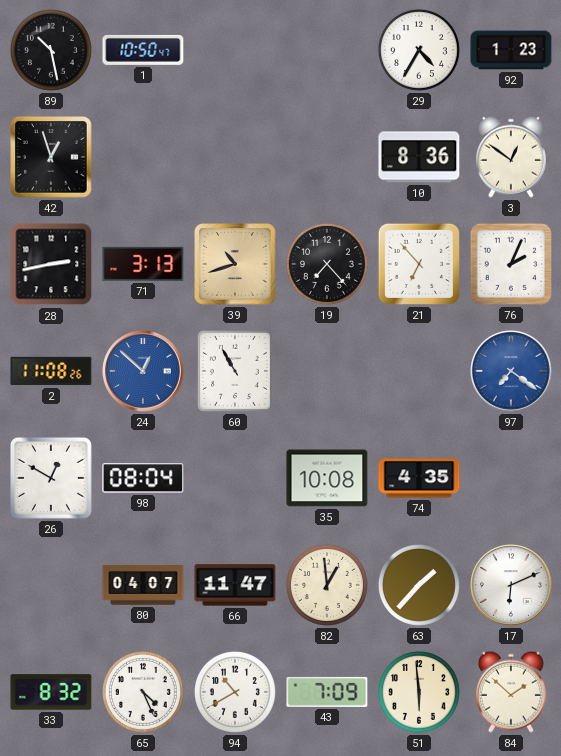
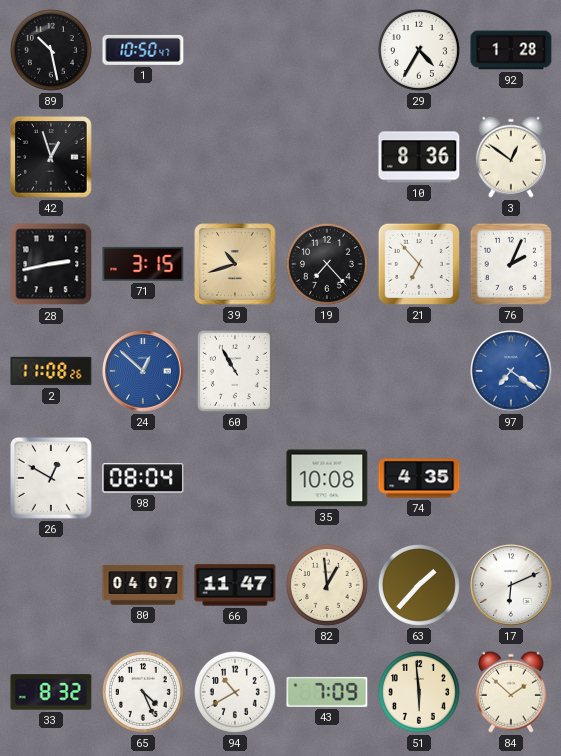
92: 1:23 -> 1:28 (511, 50)
71: 3:13 -> 3:15 (143, 264)
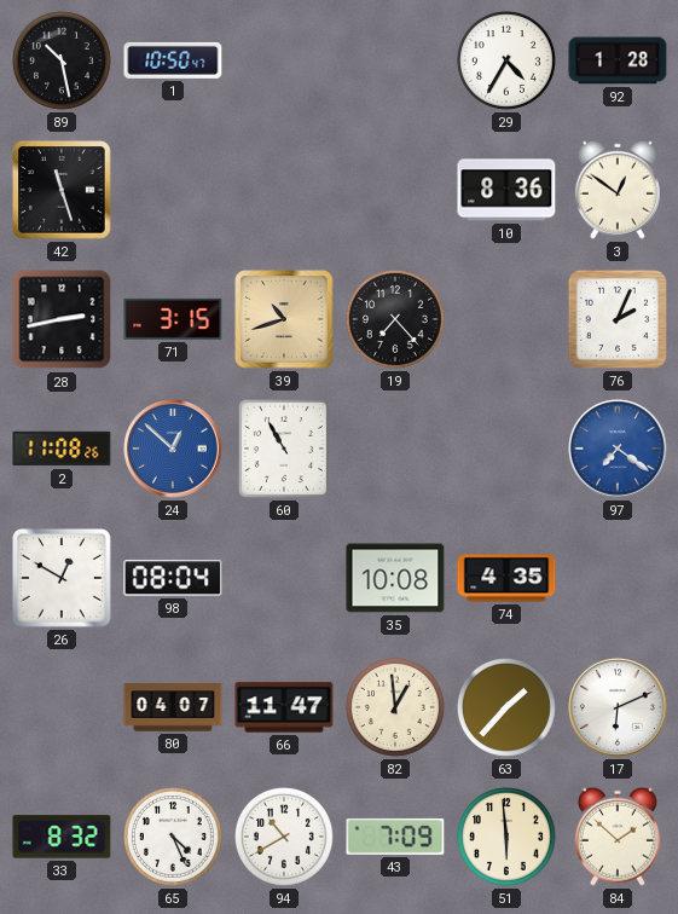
42: 12:57 -> 11:27 (62, 190)
21: 6:53 -> none (419, 264)
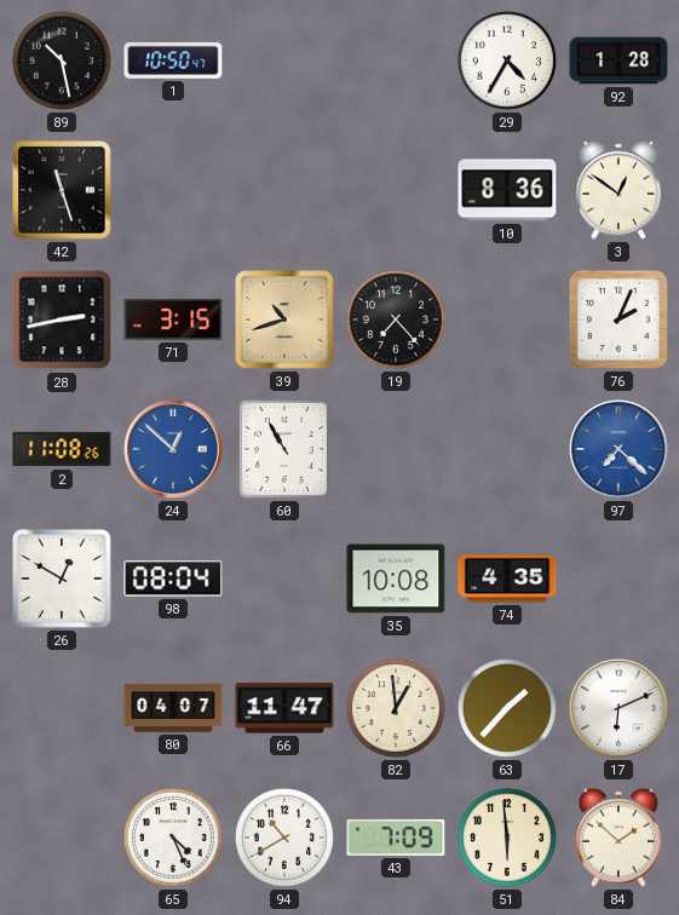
97: 7:21 -> 7:22 (618, 449)
33: 8:32 -> none (62, 837)
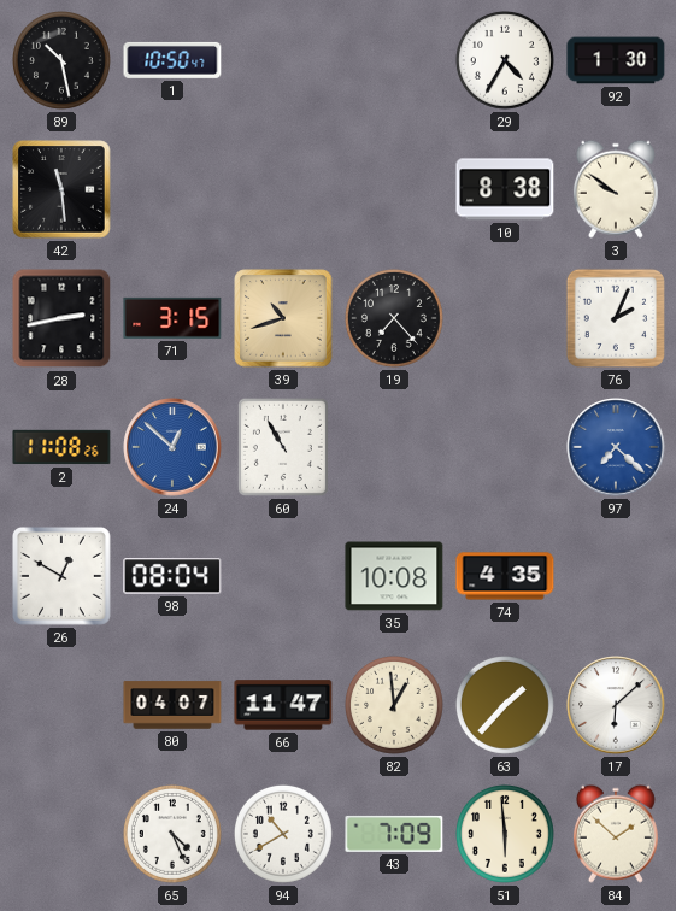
92: 1:28 -> 1:30 (616, 60)
42: 11:27 -> 11:29 (61, 189)
10: 8:36 -> 8:38 (505, 189)
3: 12:51 -> 9:51 (616, 189)
17: 6:11 -> 6:08 (616, 705)
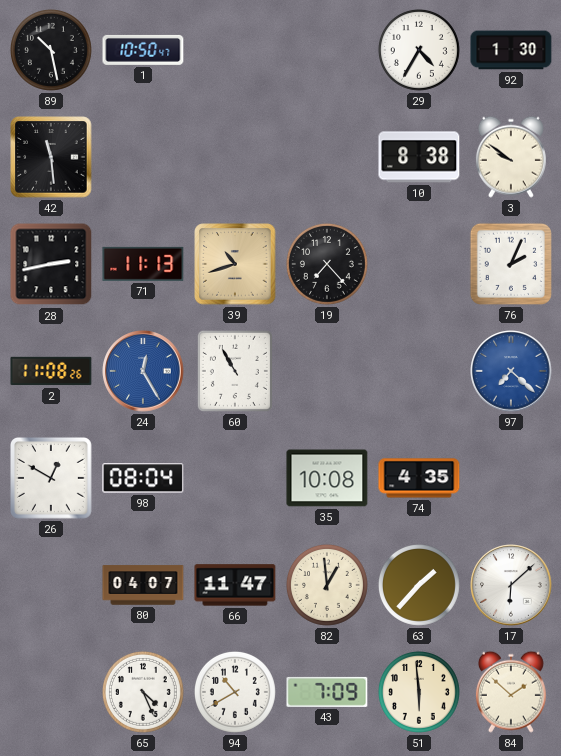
71: 3:15 -> 11:13 (143, 264)
24: 12:52 -> 12:25 (143, 371)
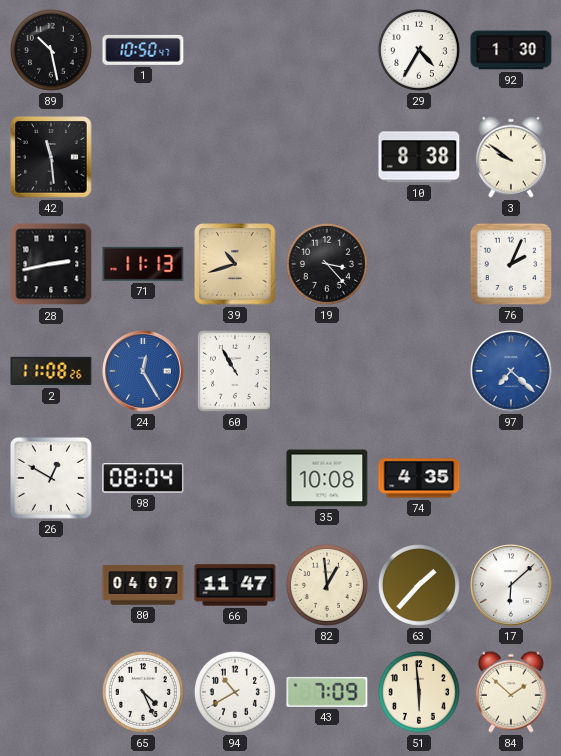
19: 7:23 -> 3:23 (327, 264)
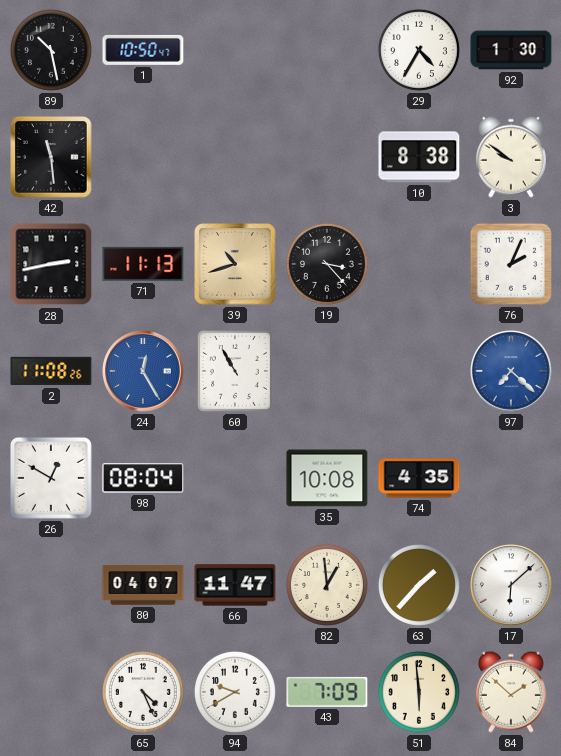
94: 10:40 -> 9:40 (235, 692)
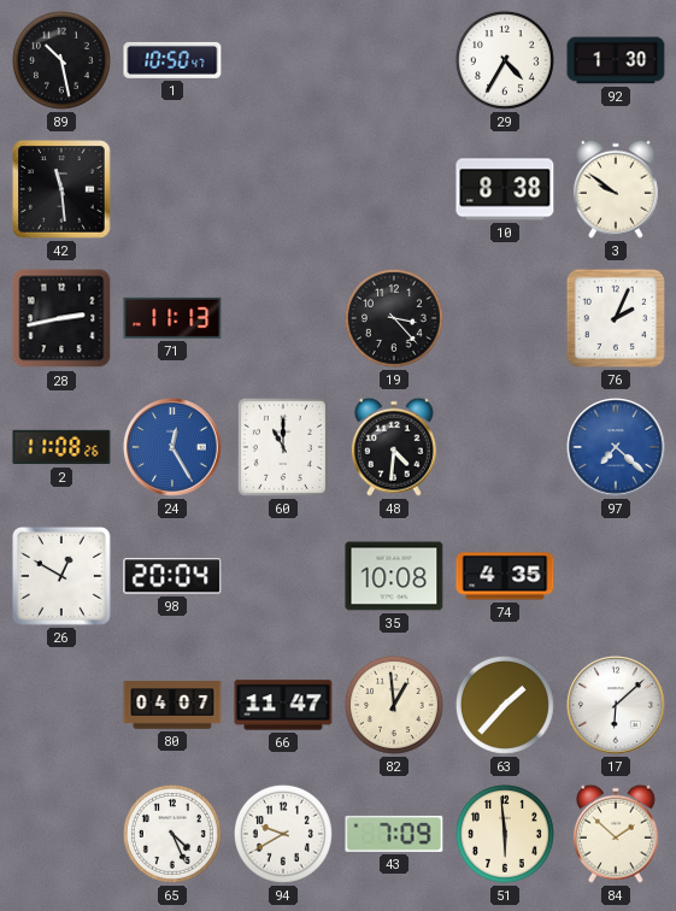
39: 10:42 -> none (235, 264)
60: 10:55 -> 11:00 (283, 447)
48: none -> 4:31 (394, 447)
98: 08:04 -> 20:04 (172, 576)
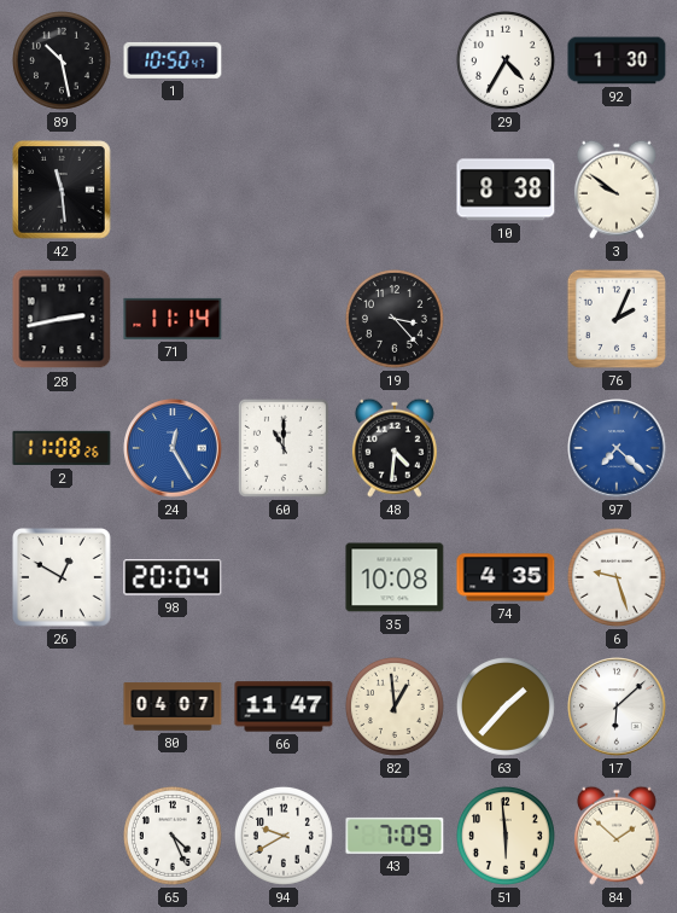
71: 11:13 -> 11:14 (173, 319)
6: none -> 9:27 (617, 577)
